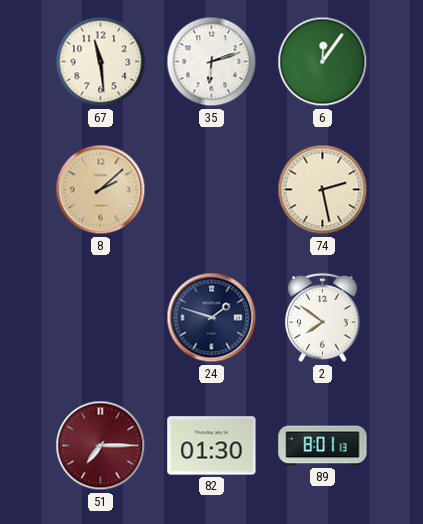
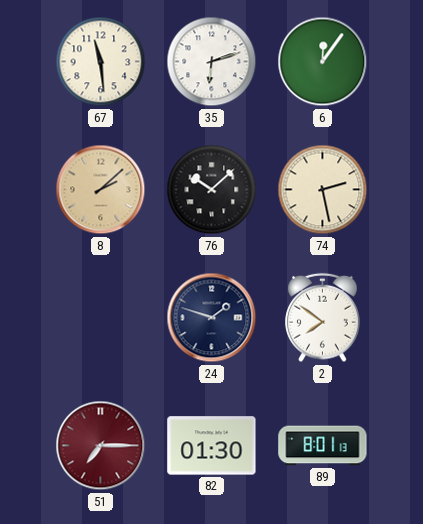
76: none -> 10:08 (212, 190)
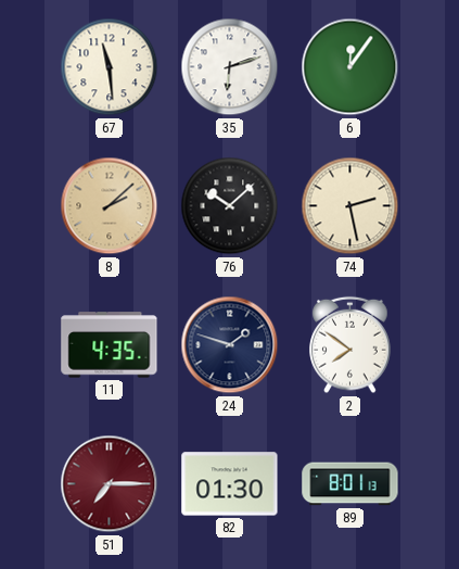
11: none -> 4:35 (110, 345)
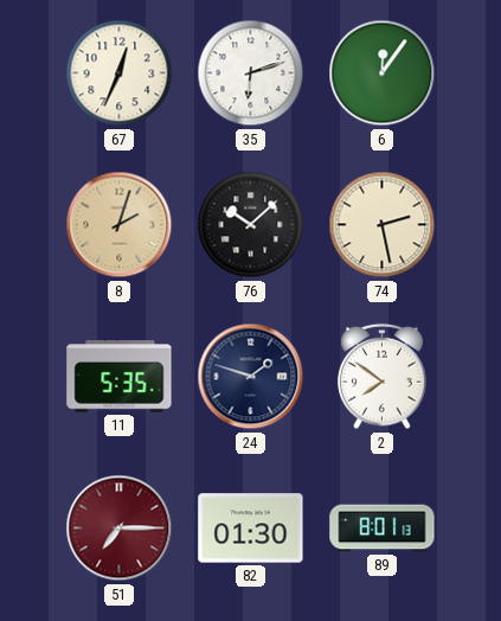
67: 11:29 -> 12:34 (120, 73)
8: 2:08 -> 2:03 (120, 225)
11: 4:35 -> 5:35 (120, 377)
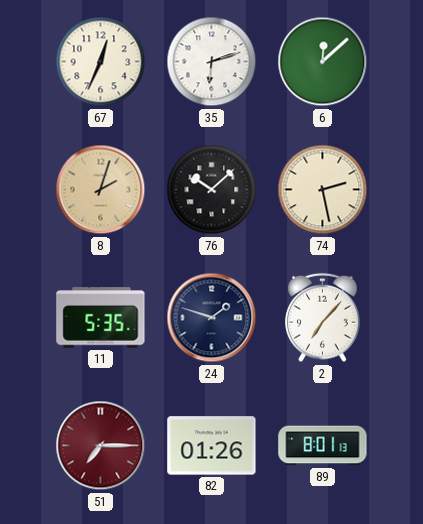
6: 12:06 -> 12:08 (323, 62)
2: 7:51 -> 7:07 (323, 318)
82: 01:30 -> 01:26 (212, 446)
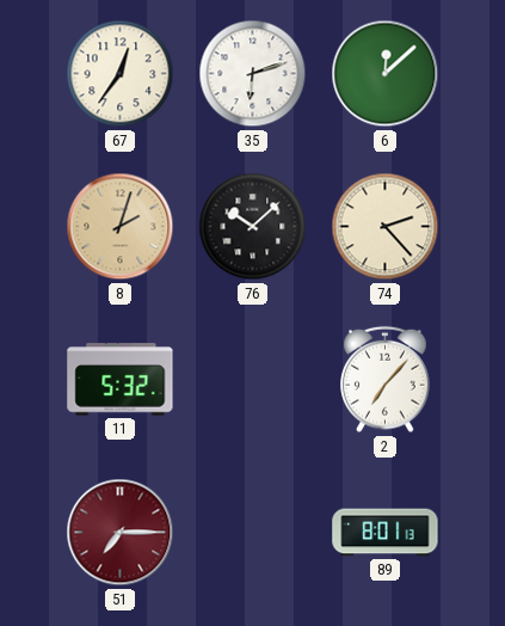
67: 12:34 -> 12:36 (121, 74)
74: 2:28 -> 2:23 (386, 227)
11: 5:35 -> 5:32 (121, 380)
24: 1:48 -> none (212, 318)
82: 01:26 -> none (212, 446)
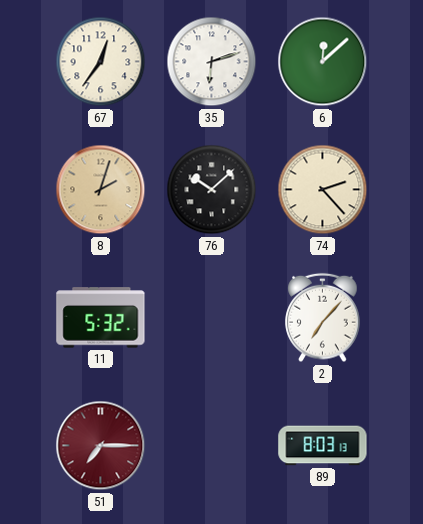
89: 8:01 -> 8:03 (323, 446)
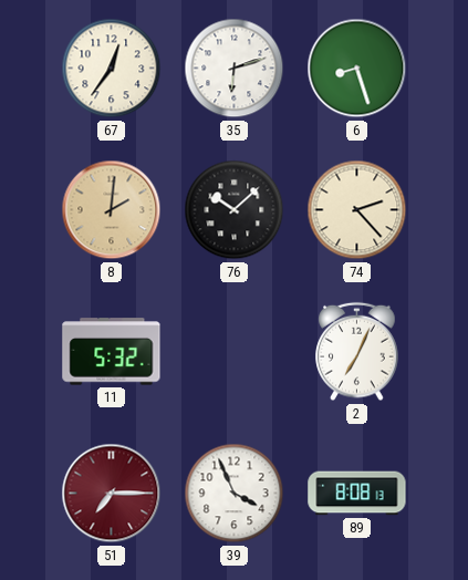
6: 12:08 -> 8:27 (357, 69)
8: 2:03 -> 2:01 (112, 210)
2: 7:07 -> 7:04 (357, 352)
39: none -> 3:56 (235, 494)
89: 8:03 -> 8:08 (357, 494)
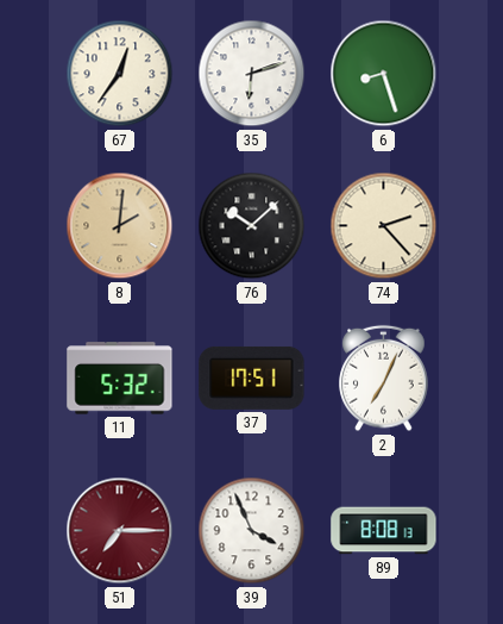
37: none -> 17:51 (252, 377)
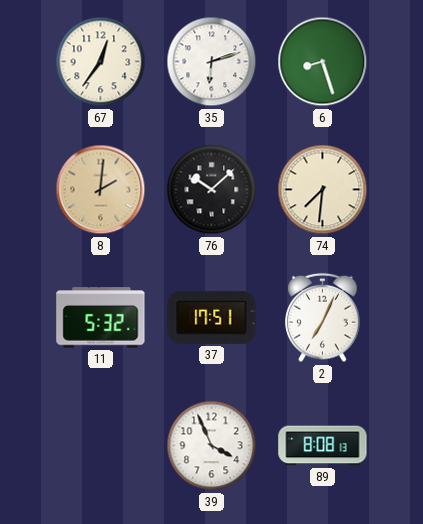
74: 2:23 -> 7:31 (323, 190)
51: 7:15 -> none (120, 531)
